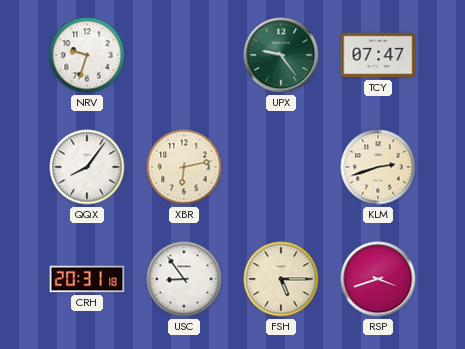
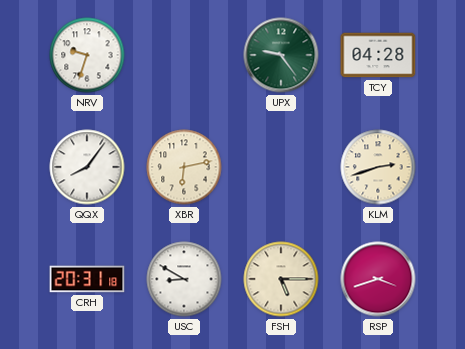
TCY: 07:47 -> 04:28 (378, 55)
USC: 8:54 -> 8:50 (184, 279)
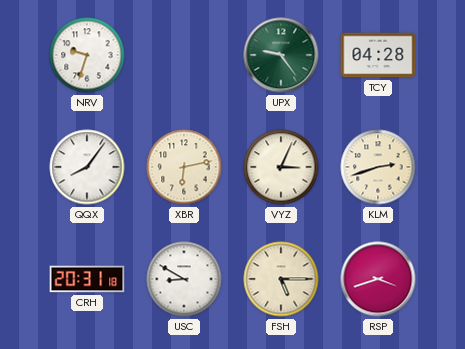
VYZ: none -> 3:04 (281, 167)
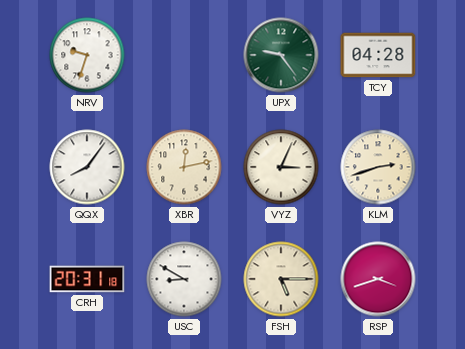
XBR: 6:13 -> 12:13 (184, 167)
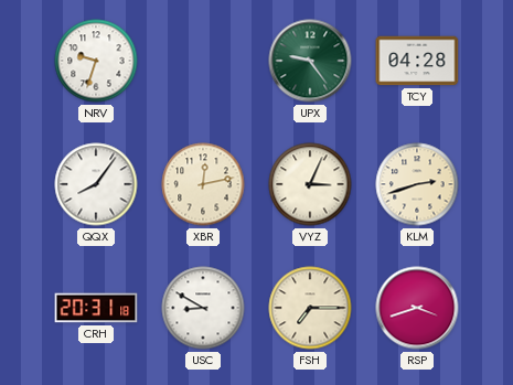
FSH: 5:15 -> 7:15 (310, 308)
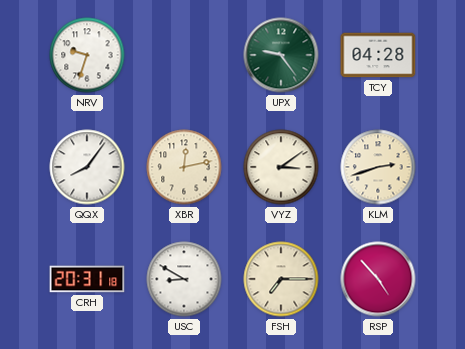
VYZ: 3:04 -> 3:09 (281, 167)
RSP: 3:42 -> 4:53 (378, 279)
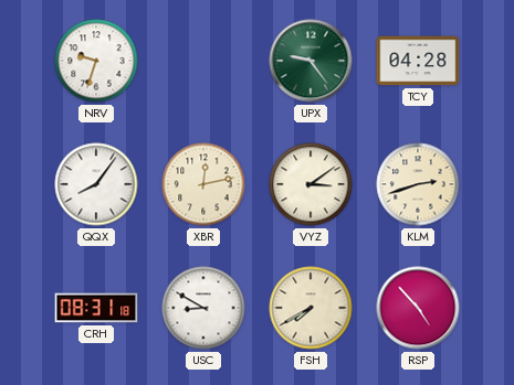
CRH: 20:31 -> 08:31 (96, 308)
FSH: 7:15 -> 7:40 (311, 308)
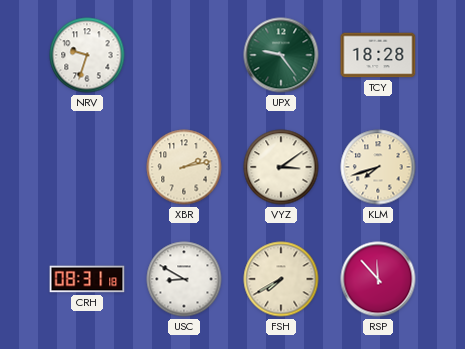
TCY: 04:28 -> 18:28 (378, 55)
QQX: 8:06 -> none (96, 184)
XBR: 12:13 -> 2:13 (184, 167)
KLM: 2:42 -> 7:42 (378, 167)
RSP: 4:53 -> 11:53 (378, 279)
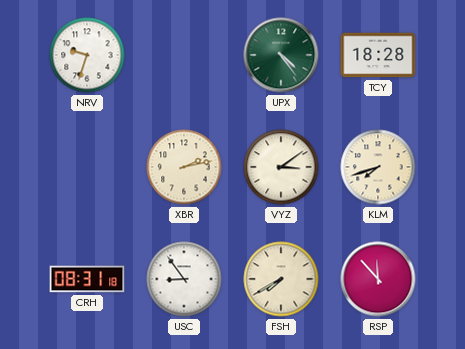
UPX: 9:24 -> 4:24 (281, 55)
USC: 8:50 -> 8:54 (184, 279)
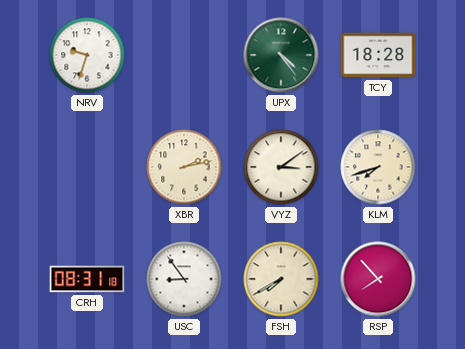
RSP: 11:53 -> 7:53 (378, 279)
